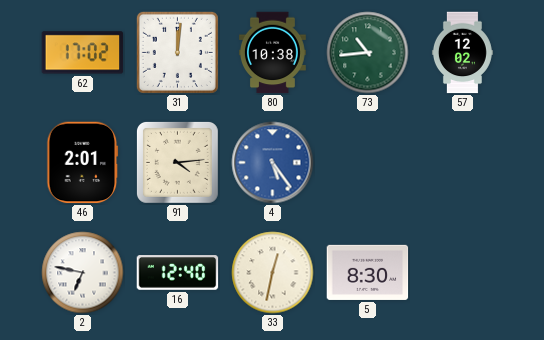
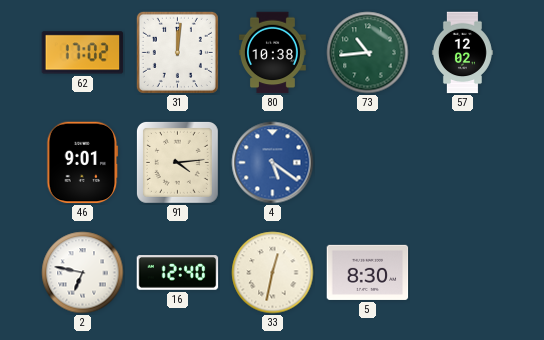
46: 2:01 -> 9:01 (83, 163)
4: 5:24 -> 5:21 (273, 163)
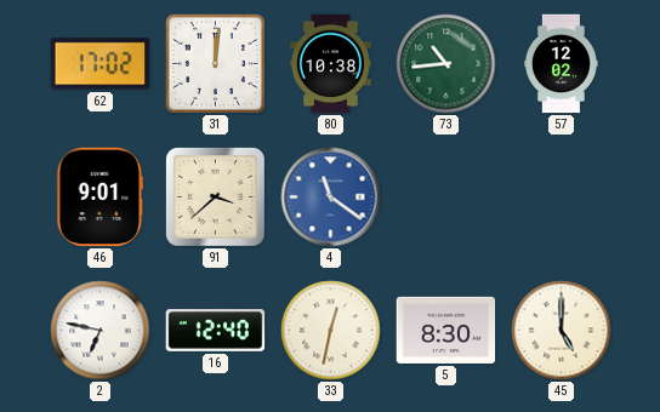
91: 4:14 -> 3:38 (215, 196)
4: 5:21 -> 11:21 (331, 198)
45: none -> 5:00 (562, 331)
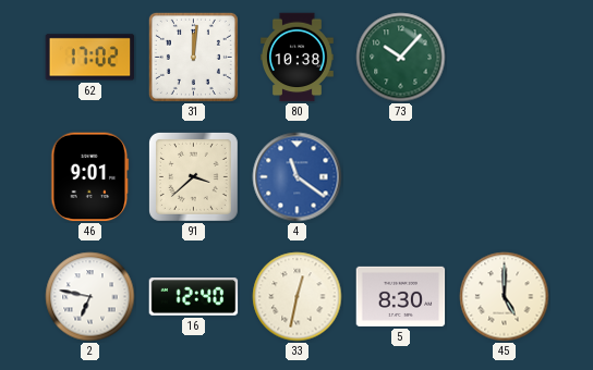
73: 10:44 -> 10:07 (401, 58)
57: 12:02 -> none (561, 64)
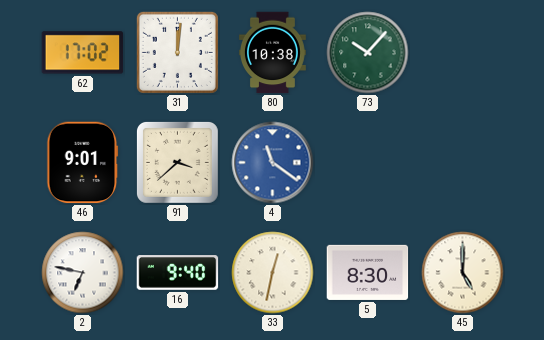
16: 12:40 -> 9:40 (178, 273)
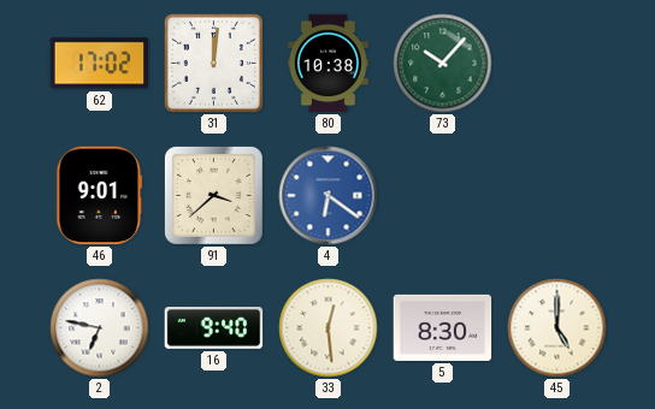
4: 11:21 -> 6:21 (329, 196)
33: 12:32 -> 12:29 (329, 328)
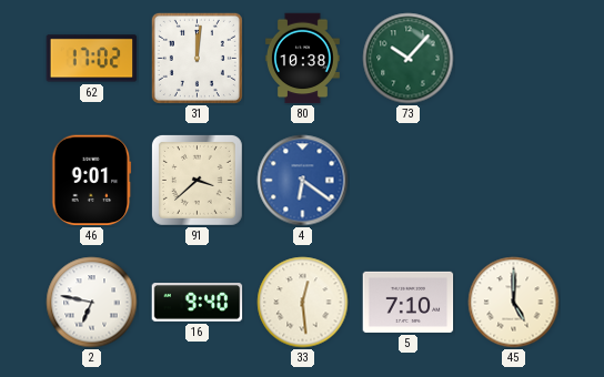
5: 8:30 -> 7:10 (409, 302)
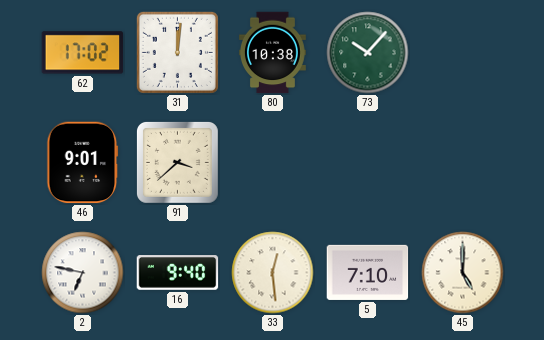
4: 6:21 -> none (303, 181)
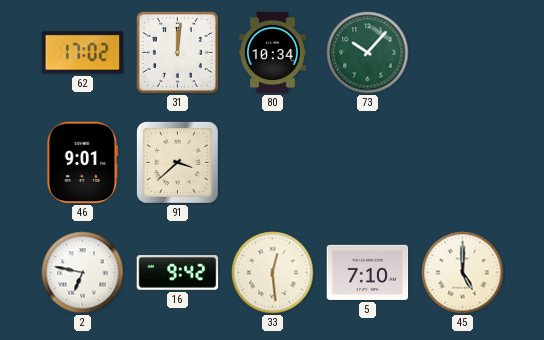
80: 10:38 -> 10:34 (273, 53)
16: 9:40 -> 9:42 (178, 273)
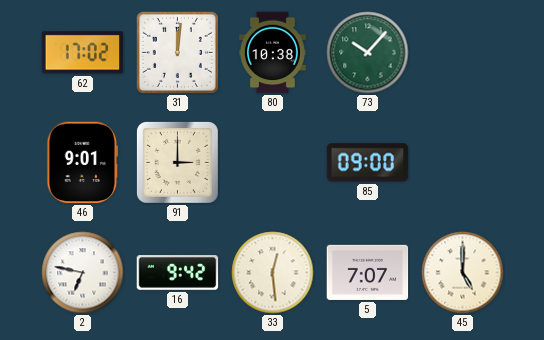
80: 10:34 -> 10:38 (273, 53)
91: 3:38 -> 3:00 (177, 162)
85: none -> 09:00 (368, 163)
5: 7:10 -> 7:07 (368, 272)
